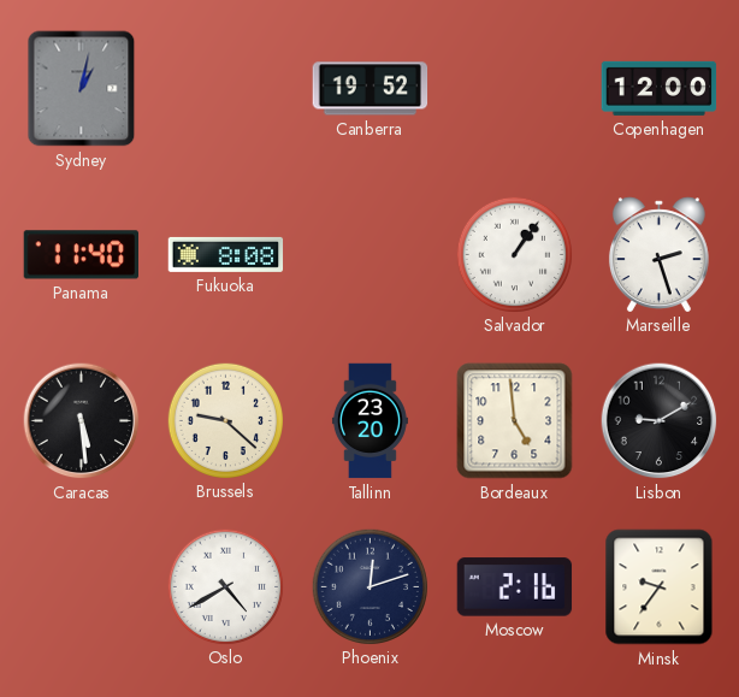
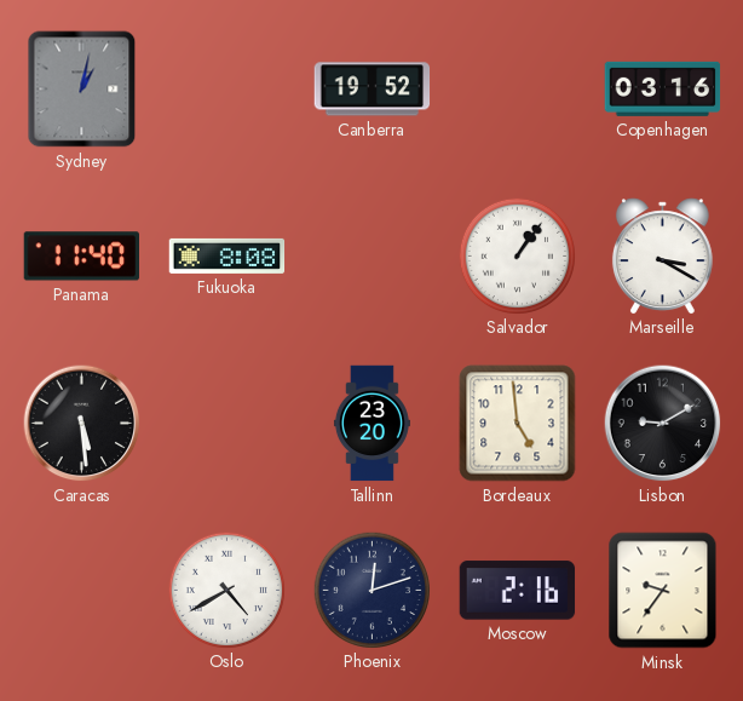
Copenhagen: 12:00 -> 03:16 (663, 88)
Marseille: 2:27 -> 3:20 (662, 255)
Brussels: 9:22 -> none (225, 420)
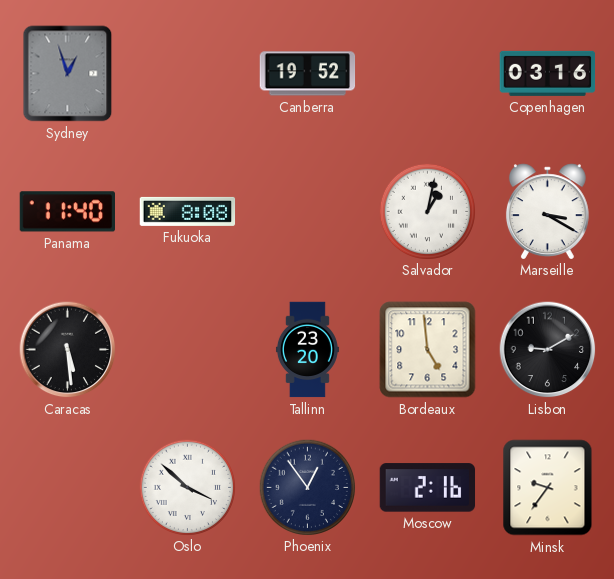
Sydney: 1:02 -> 12:57 (68, 74)
Salvador: 1:06 -> 1:02 (427, 211)
Oslo: 4:40 -> 3:52 (187, 487)
Phoenix: 12:12 -> 12:54 (307, 487)
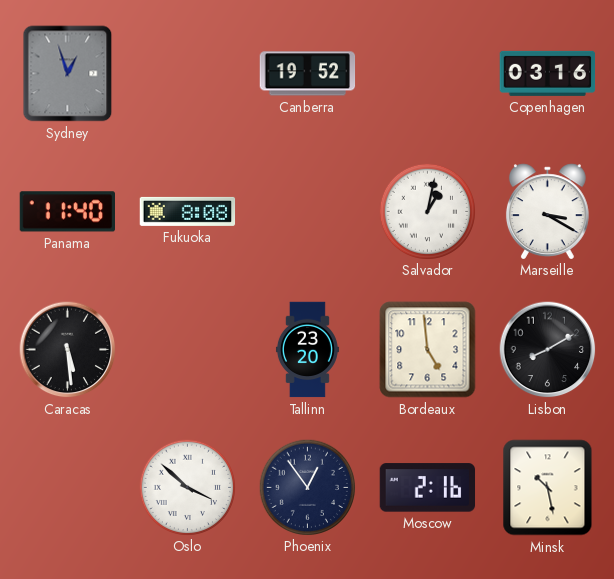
Lisbon: 9:10 -> 8:10 (548, 350)
Minsk: 9:36 -> 10:28 (548, 488)
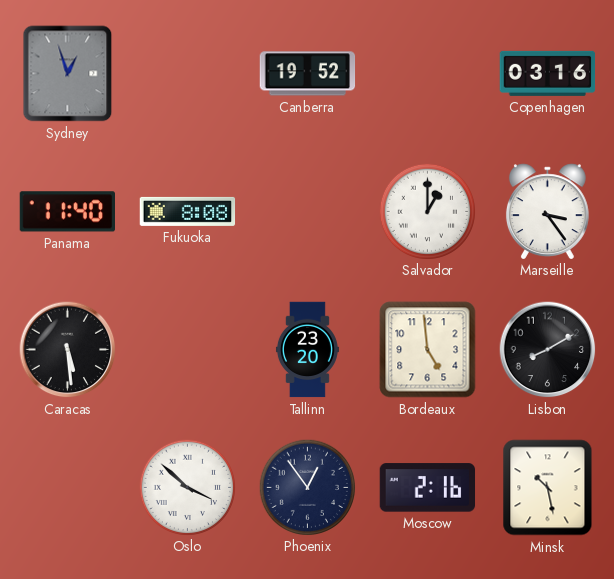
Salvador: 1:02 -> 1:00 (427, 211)
Marseille: 3:20 -> 3:24 (547, 211)
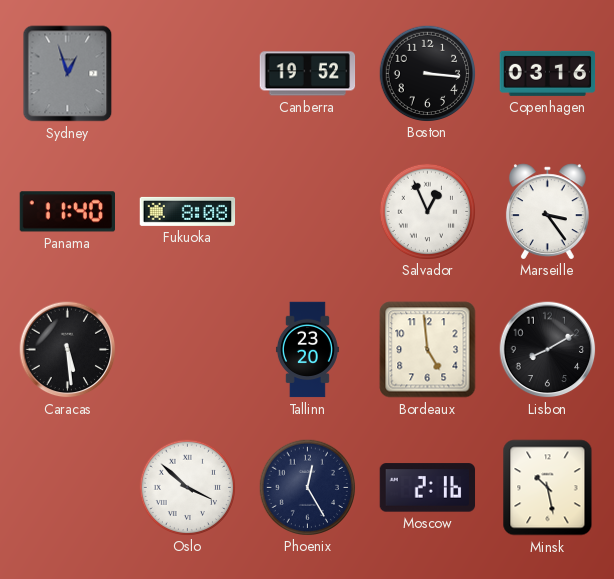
Boston: none -> 3:16 (427, 73)
Salvador: 1:00 -> 12:56 (427, 211)
Phoenix: 12:54 -> 12:25 (307, 487)
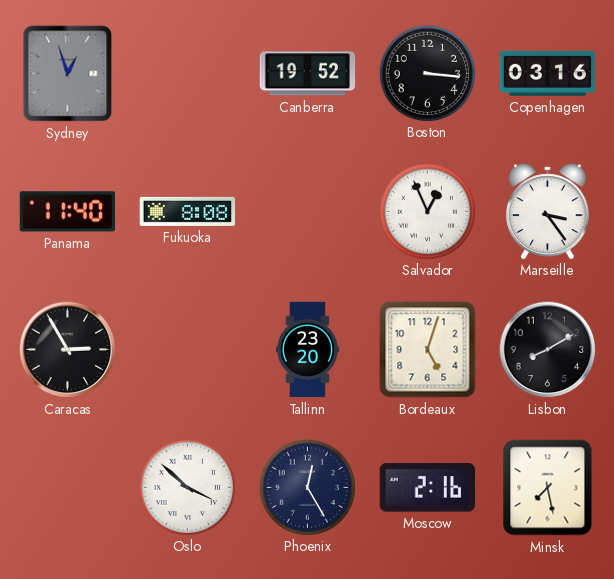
Caracas: 5:29 -> 2:55 (68, 350)
Bordeaux: 4:59 -> 5:03 (428, 350)
Minsk: 10:28 -> 7:28 (548, 488)
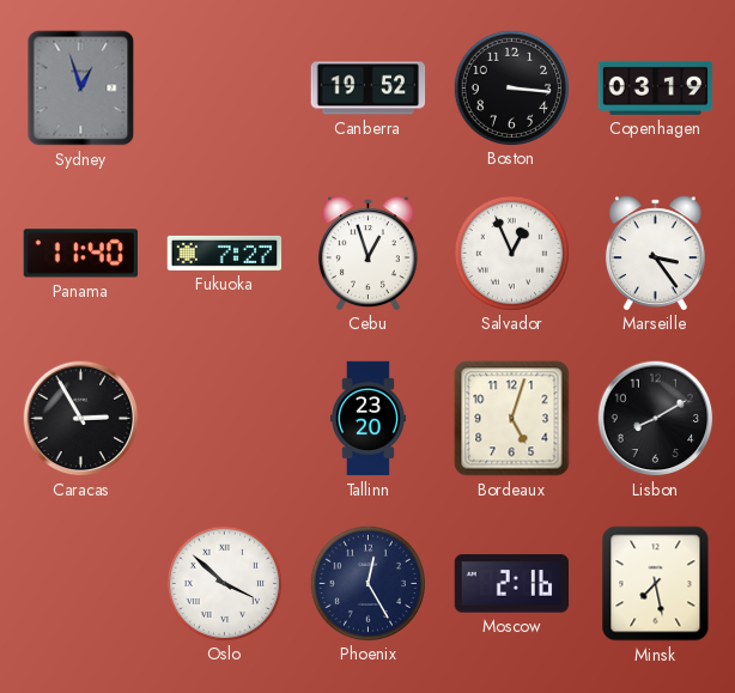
Copenhagen: 03:16 -> 03:19 (656, 87)
Fukuoka: 8:08 -> 7:27 (225, 253)
Cebu: none -> 12:57 (367, 253)
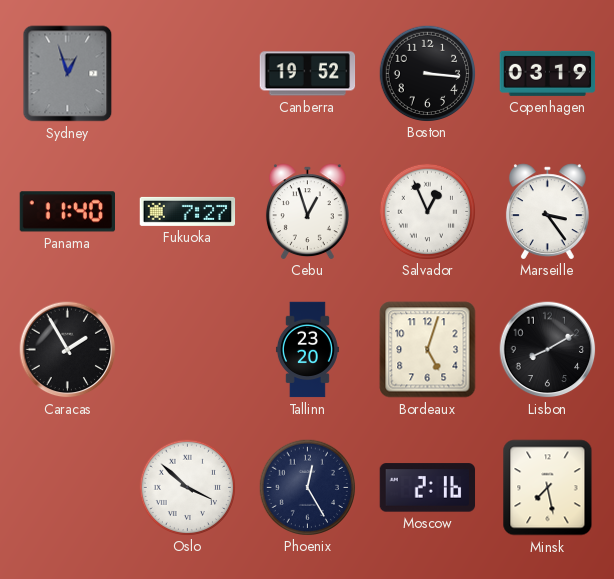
Caracas: 2:55 -> 1:55 (68, 350)
